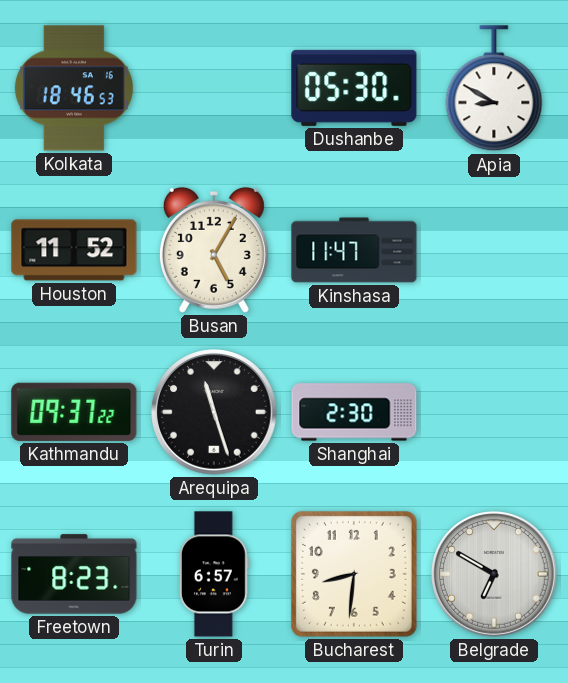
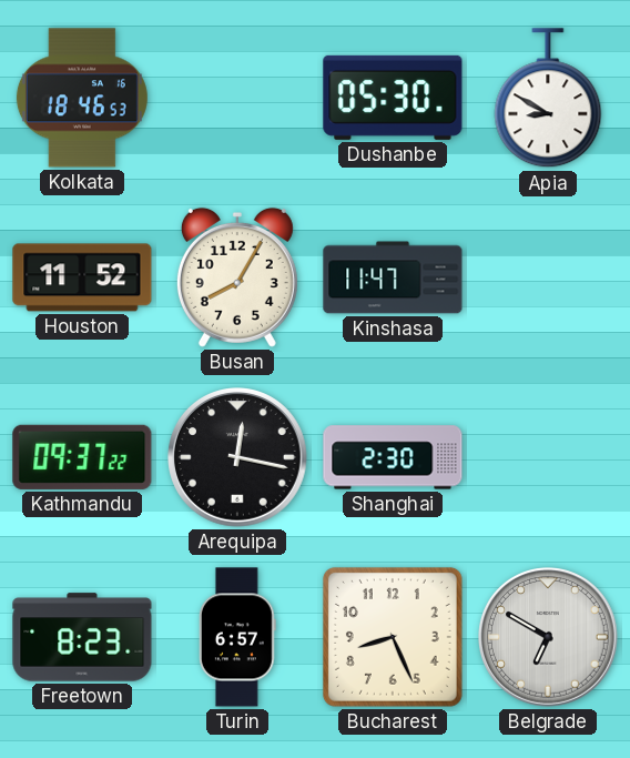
Busan: 5:05 -> 8:05 (237, 277)
Arequipa: 11:27 -> 12:17 (238, 458)
Bucharest: 8:31 -> 8:26 (393, 637)
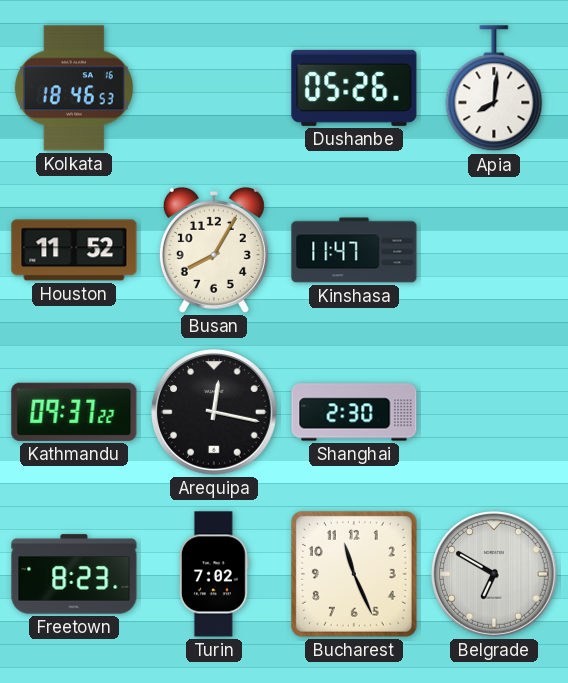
Dushanbe: 05:30 -> 05:26 (354, 88)
Apia: 8:50 -> 8:01 (494, 89)
Turin: 6:57 -> 7:02 (214, 574)
Bucharest: 8:26 -> 11:26 (354, 574)
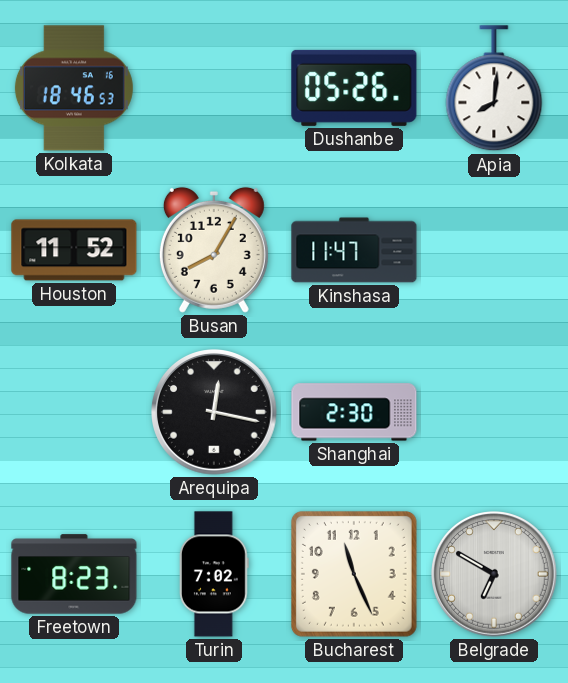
Kathmandu: 09:37 -> none (74, 412)
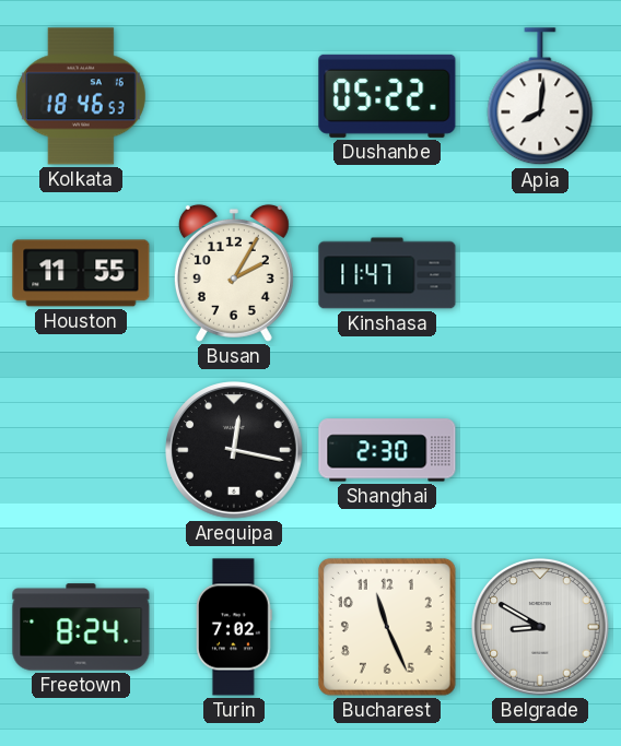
Dushanbe: 05:26 -> 05:22 (387, 96)
Houston: 11:52 -> 11:55 (81, 273)
Busan: 8:05 -> 2:05 (234, 273)
Freetown: 8:23 -> 8:24 (81, 627)
Belgrade: 6:50 -> 8:50 (541, 628)
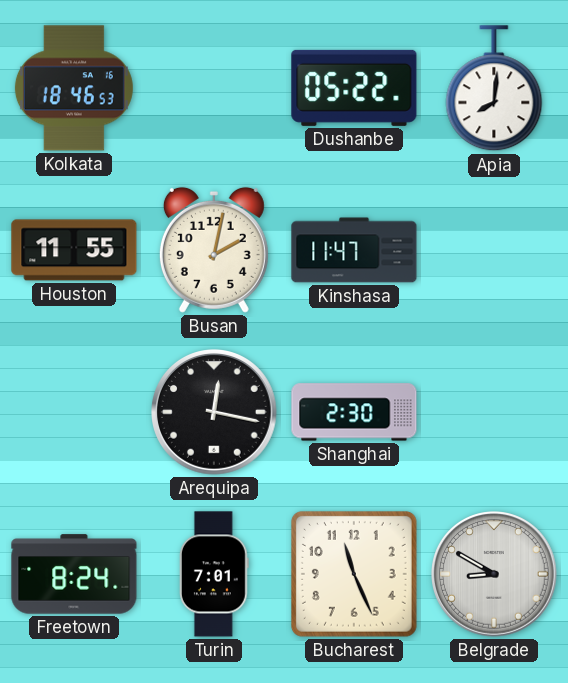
Busan: 2:05 -> 2:02 (214, 250)
Turin: 7:02 -> 7:01 (214, 574)
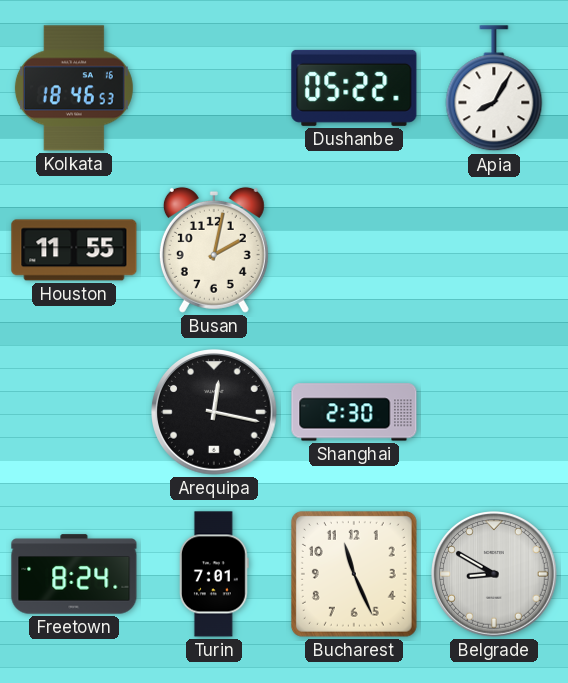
Apia: 8:01 -> 8:05 (494, 89)
Kinshasa: 11:47 -> none (354, 250)
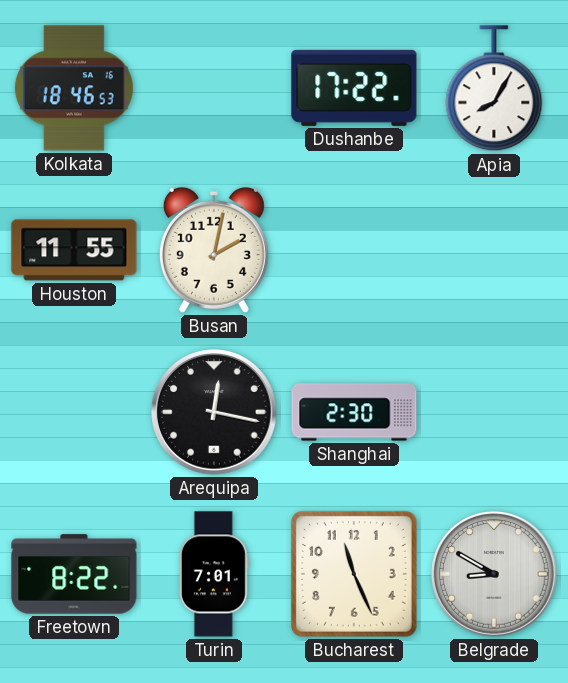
Dushanbe: 05:22 -> 17:22 (354, 88)
Freetown: 8:24 -> 8:22 (74, 574)
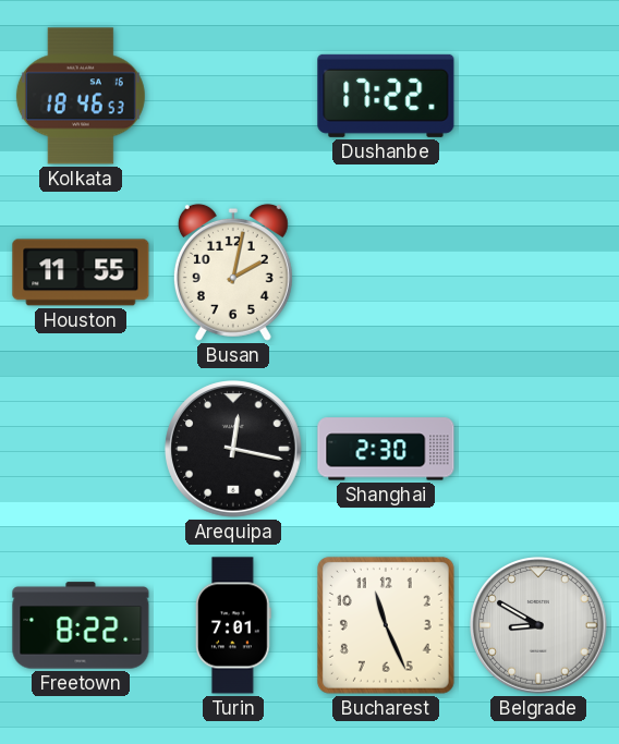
Apia: 8:05 -> none (494, 89)
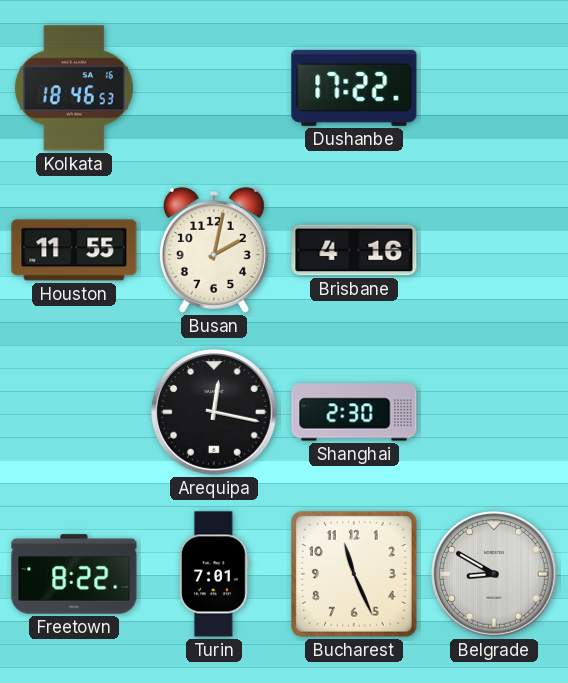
Brisbane: none -> 4:16 (354, 250)
